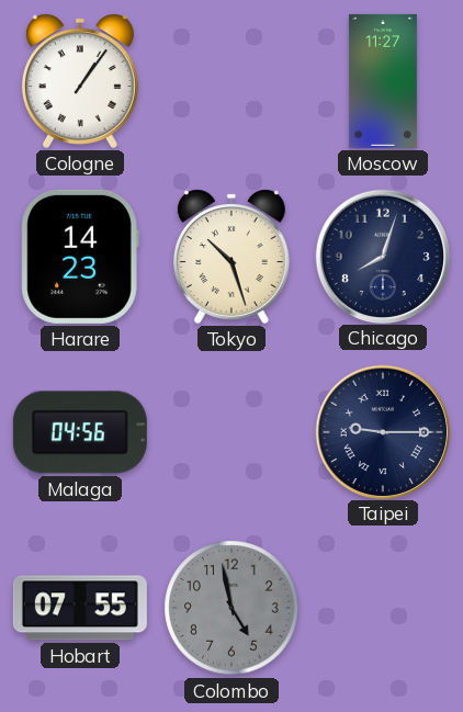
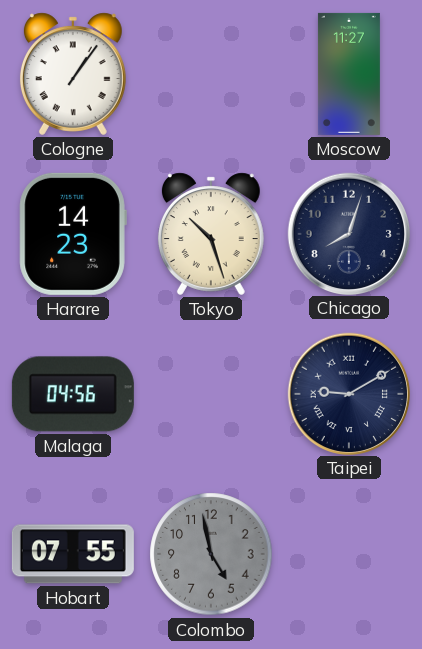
Taipei: 9:15 -> 9:10 (348, 393)
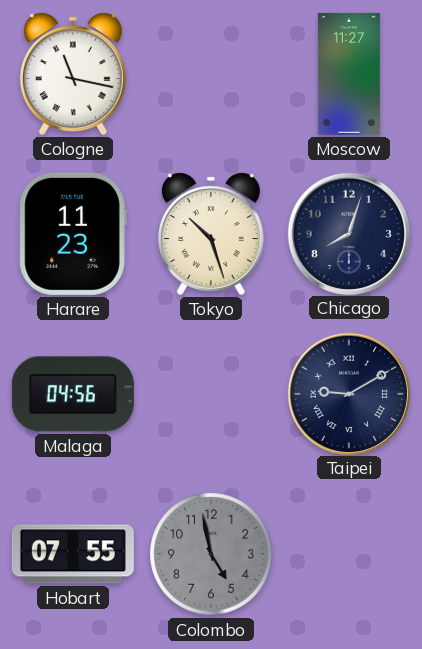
Cologne: 1:06 -> 11:17 (73, 74)
Harare: 14:23 -> 11:23 (73, 234)
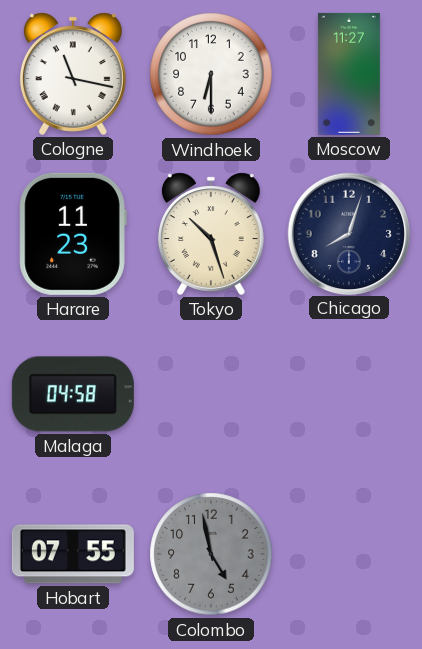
Windhoek: none -> 6:30 (211, 74)
Malaga: 04:56 -> 04:58 (73, 394)
Taipei: 9:10 -> none (348, 393)
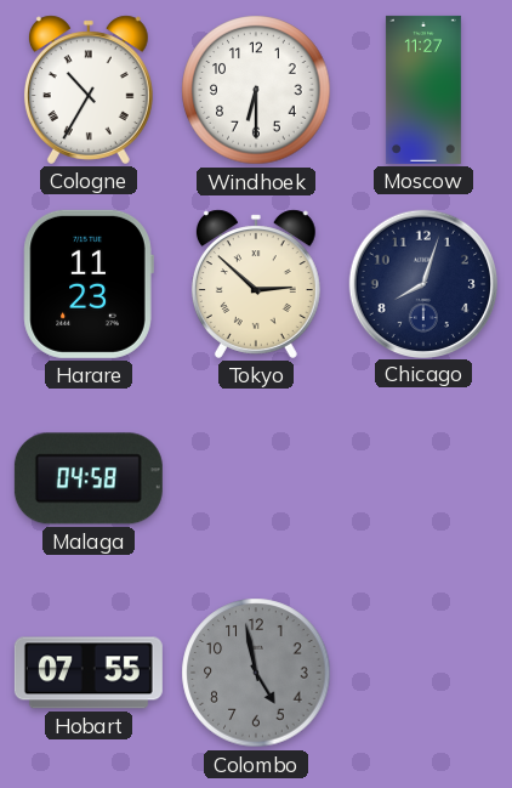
Cologne: 11:17 -> 10:35 (89, 90)
Tokyo: 10:27 -> 2:52 (256, 284)
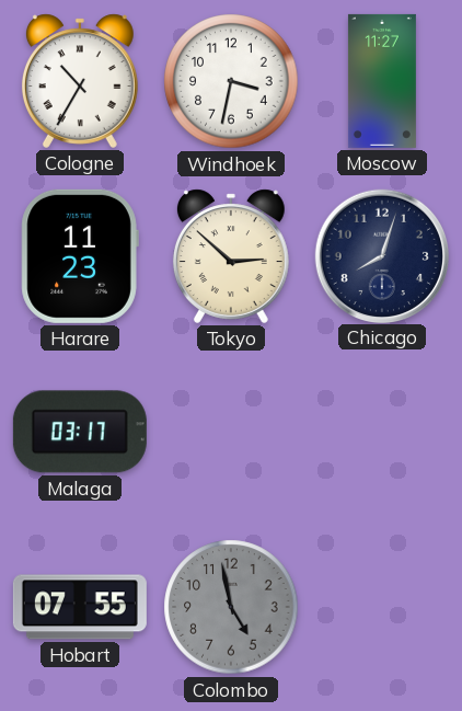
Windhoek: 6:30 -> 3:32 (231, 81)
Malaga: 04:58 -> 03:17 (80, 432)
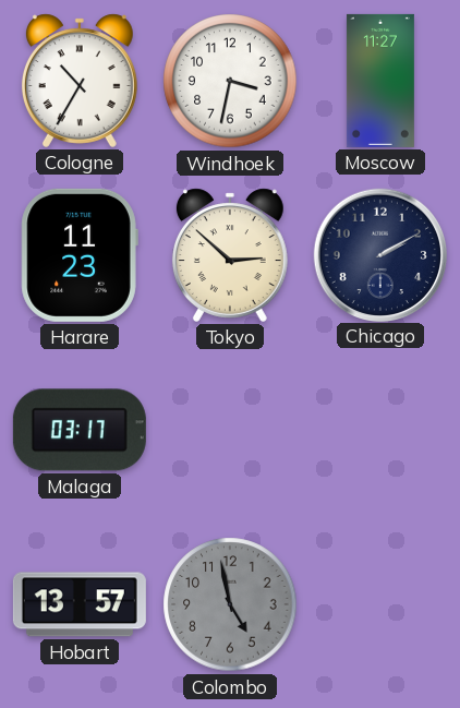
Chicago: 8:03 -> 2:10 (379, 254)
Hobart: 07:55 -> 13:57 (80, 604)
